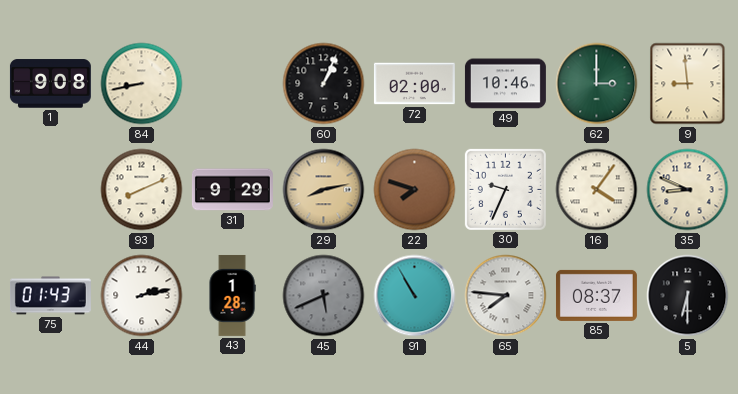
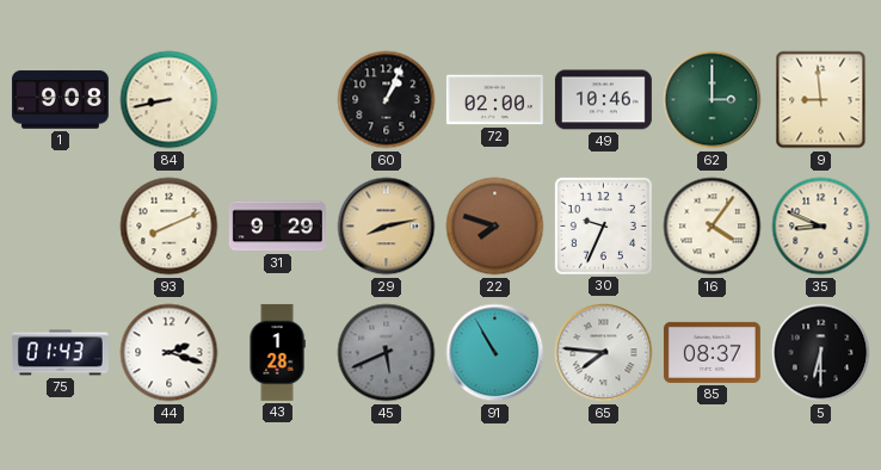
44: 2:13 -> 2:18 (170, 353)
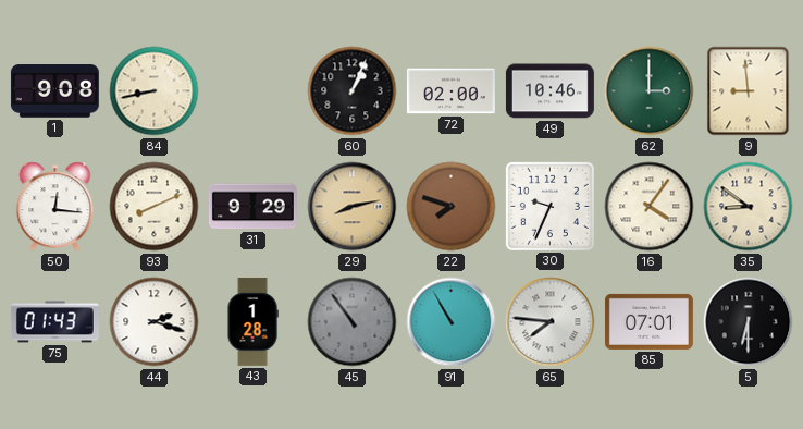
50: none -> 12:16 (55, 207)
35: 8:49 -> 8:51 (749, 207)
45: 5:41 -> 10:54 (353, 322)
85: 08:37 -> 07:01 (648, 321)
